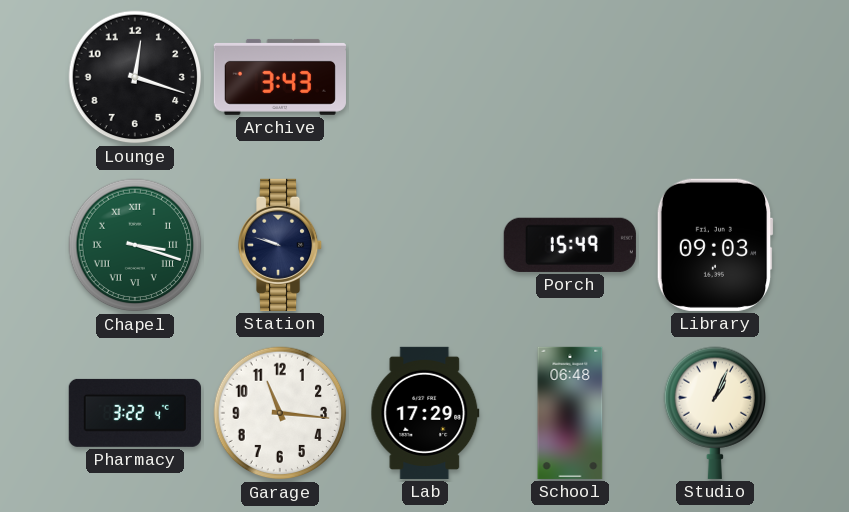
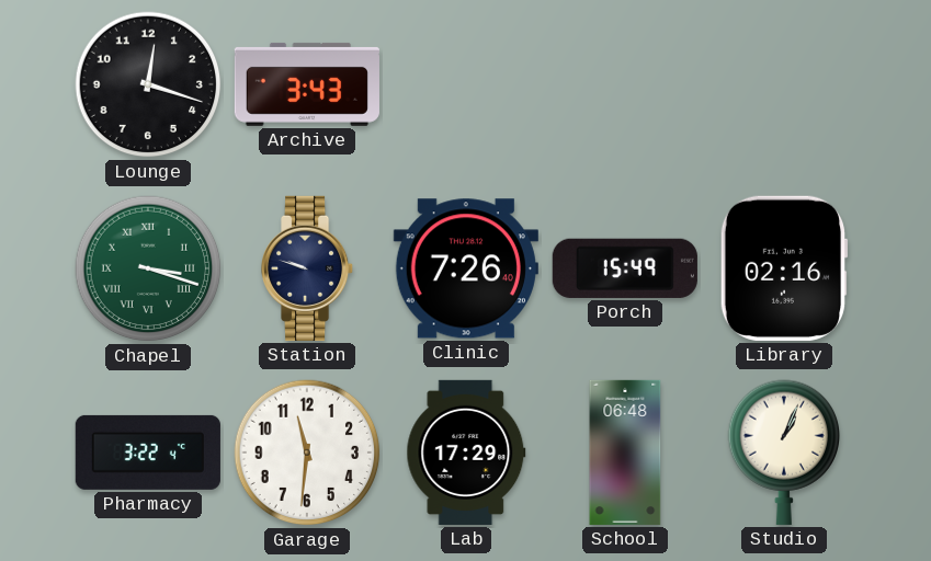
Clinic: none -> 7:26 (466, 268)
Library: 09:03 -> 02:16 (784, 268)
Garage: 11:16 -> 11:31 (307, 453)
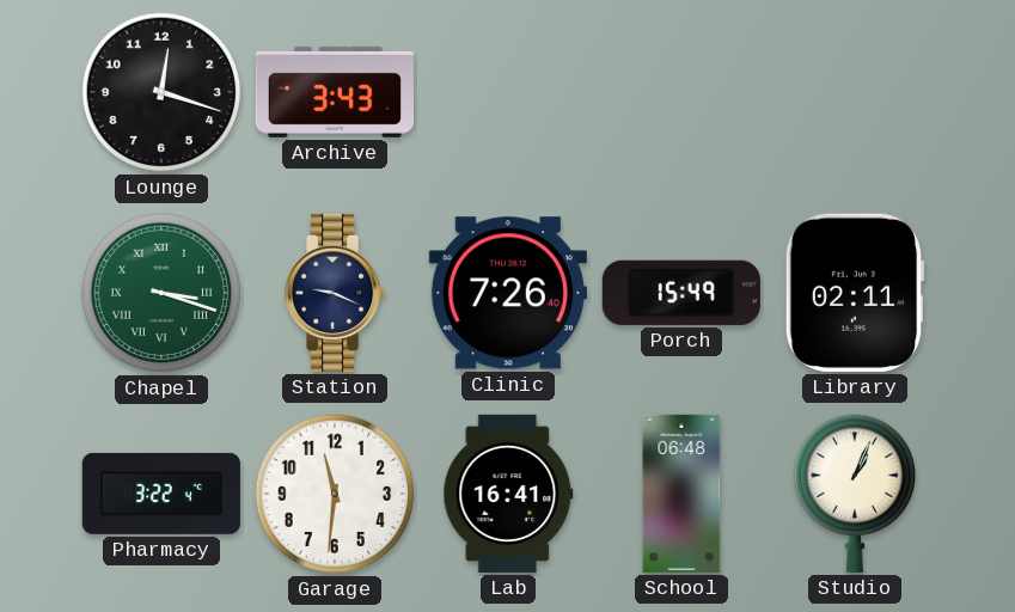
Station: 9:48 -> 9:19 (336, 293)
Library: 02:16 -> 02:11 (855, 293)
Lab: 17:29 -> 16:41 (508, 494)
